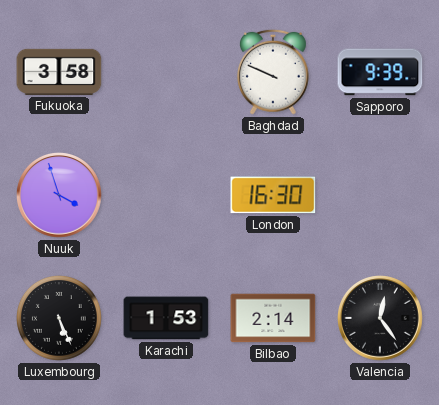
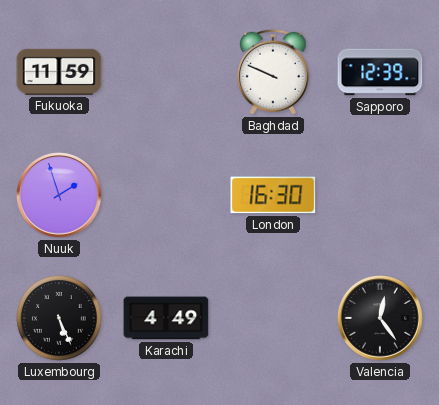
Fukuoka: 3:58 -> 11:59 (59, 72)
Sapporo: 9:39 -> 12:39 (380, 72)
Nuuk: 3:57 -> 1:57 (60, 196)
Karachi: 1:53 -> 4:49 (166, 318)
Bilbao: 2:14 -> none (273, 318)
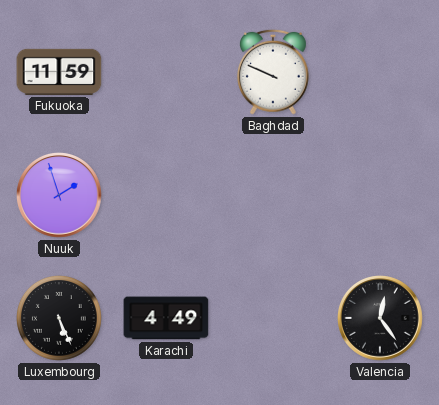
Sapporo: 12:39 -> none (380, 72)
London: 16:30 -> none (273, 195)
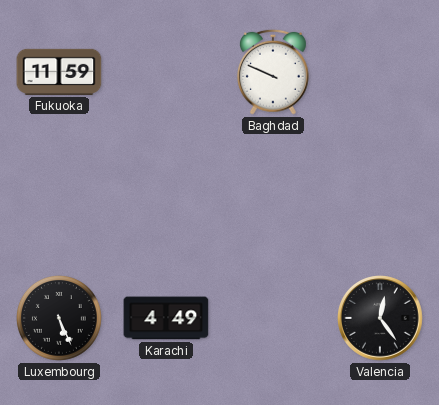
Nuuk: 1:57 -> none (60, 196)
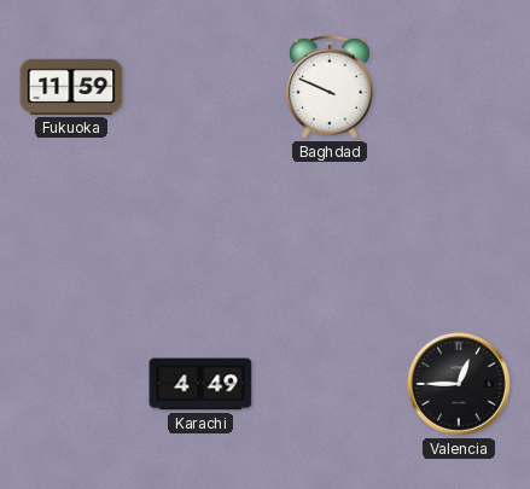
Luxembourg: 5:26 -> none (59, 318)
Valencia: 12:24 -> 12:45 (460, 385)
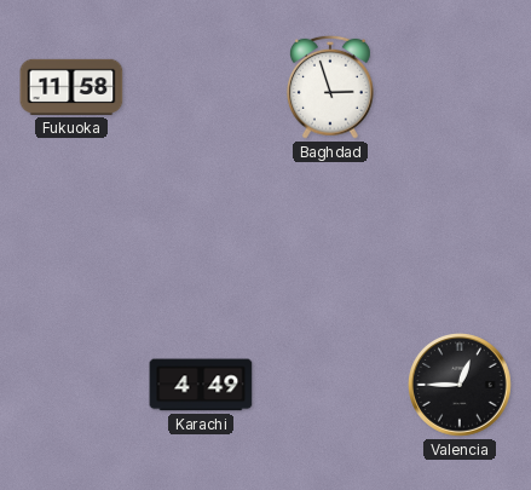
Fukuoka: 11:59 -> 11:58 (71, 87)
Baghdad: 9:49 -> 2:57 (330, 87)
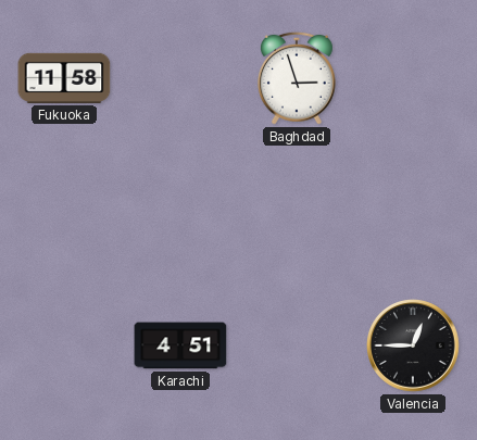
Karachi: 4:49 -> 4:51 (180, 345)
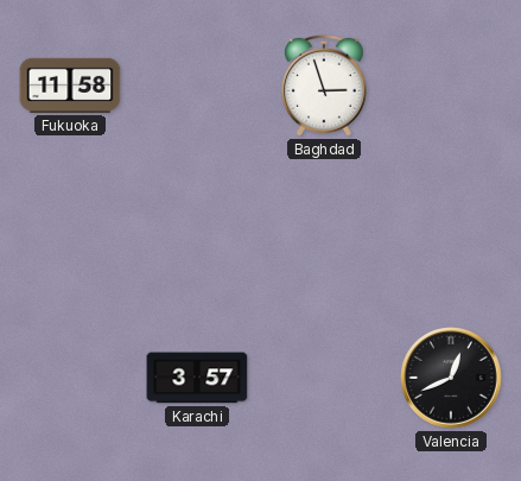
Karachi: 4:51 -> 3:57 (197, 378)
Valencia: 12:45 -> 12:41 (452, 379)
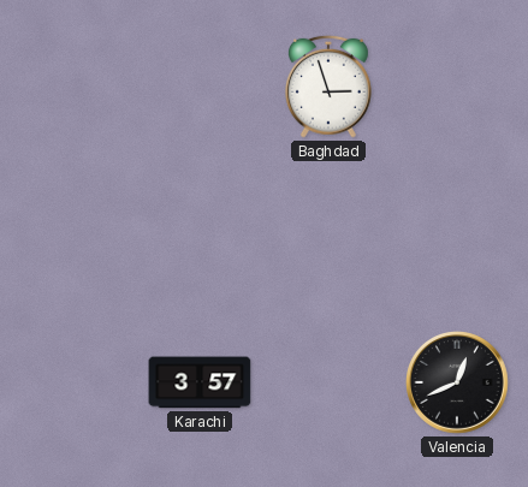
Fukuoka: 11:58 -> none (70, 86)
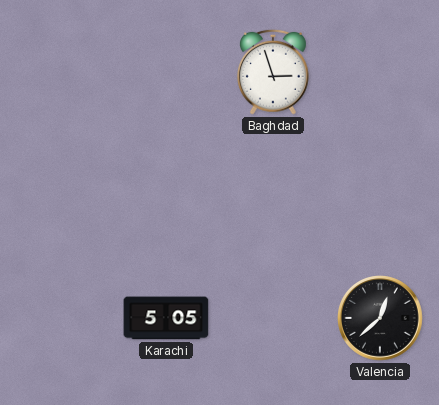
Karachi: 3:57 -> 5:05 (166, 318)
Valencia: 12:41 -> 12:38 (381, 319)
